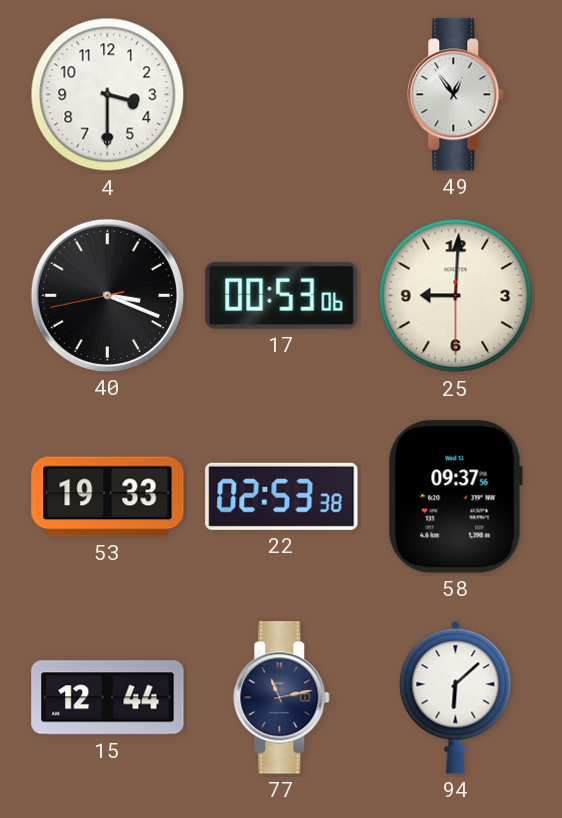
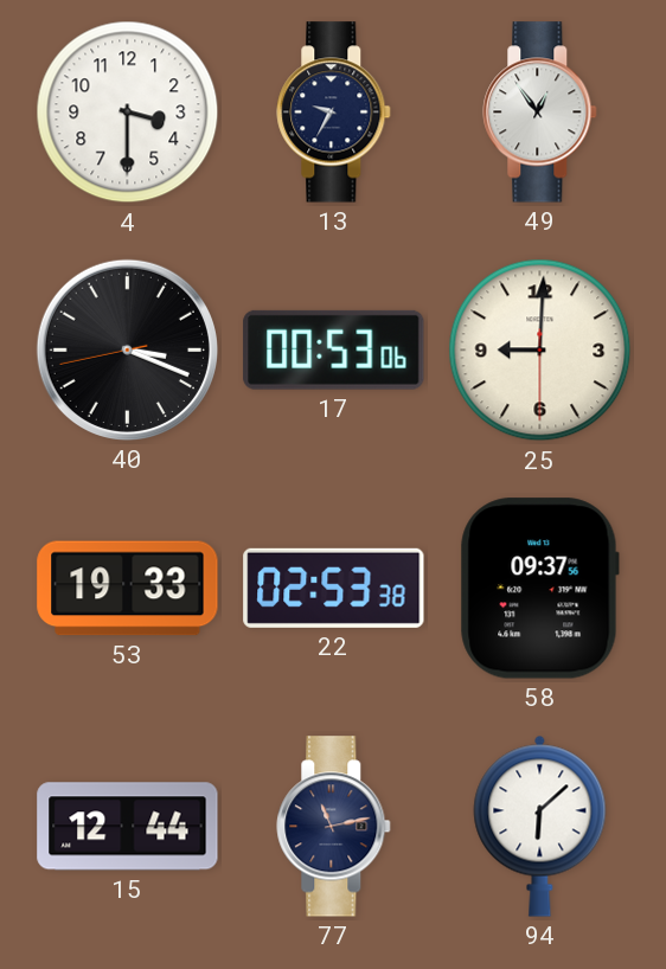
13: none -> 9:35 (334, 113)
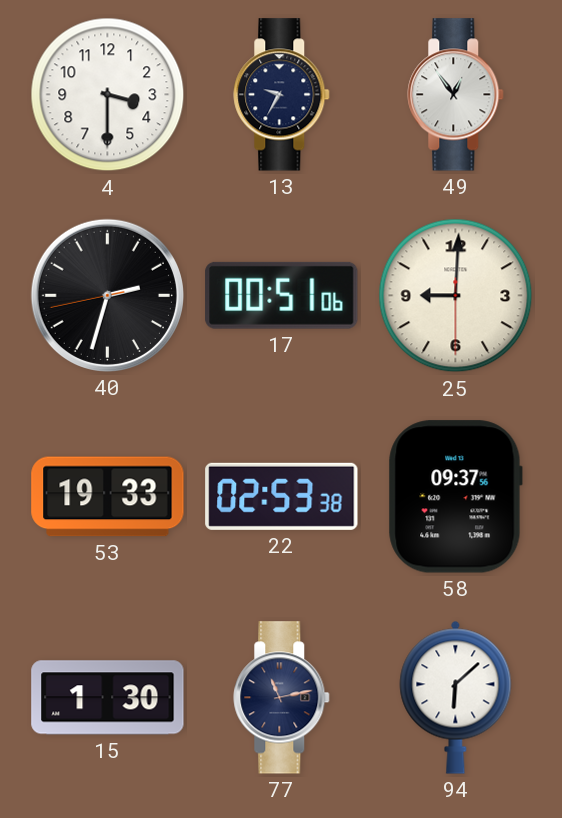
40: 3:18 -> 2:32 (107, 295)
17: 00:53 -> 00:51 (282, 295)
15: 12:44 -> 1:30 (108, 698)
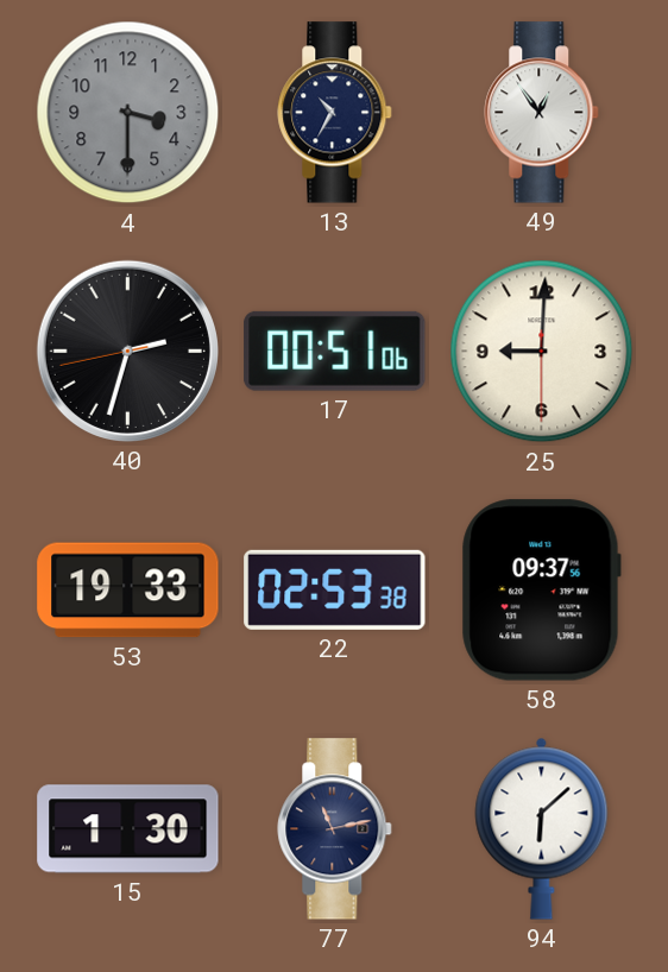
4 dial: white -> grey (128, 113)
13: 9:35 -> 10:35 (335, 113)
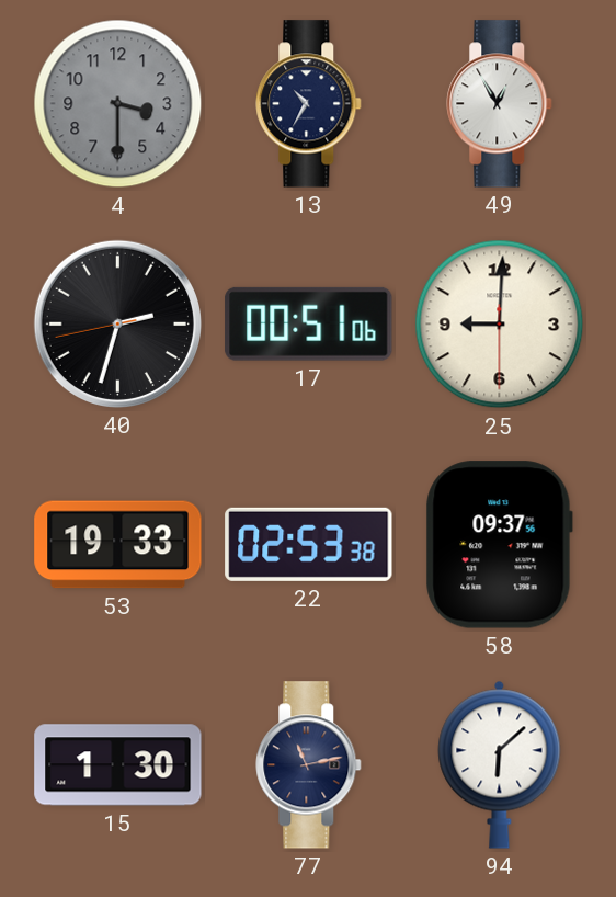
49: 12:54 -> 12:55 (500, 104)
